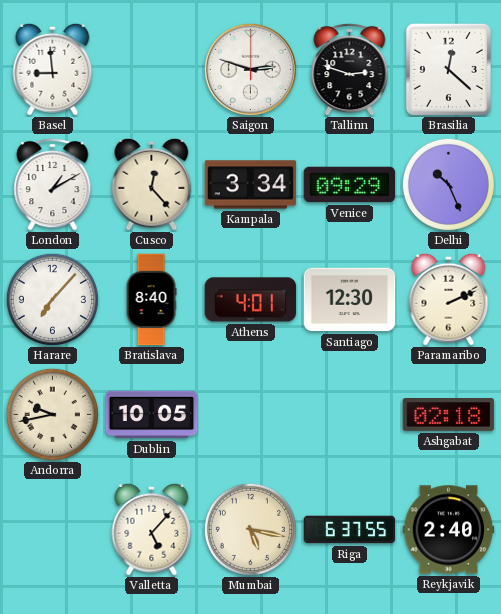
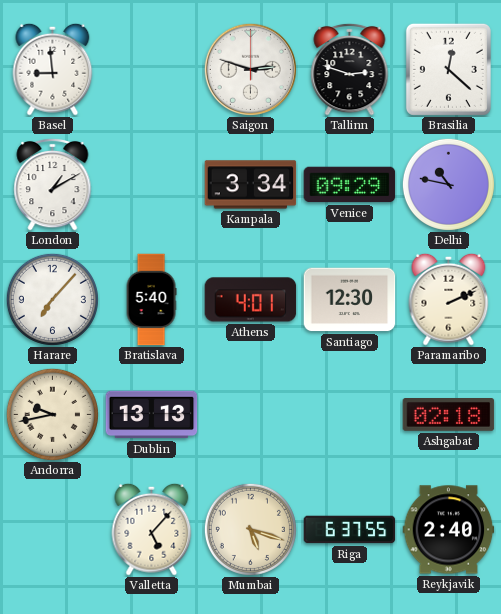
Cusco: 12:23 -> none (152, 184)
Delhi: 10:26 -> 10:47 (448, 184)
Bratislava: 8:40 -> 5:40 (151, 300)
Dublin: 10:05 -> 13:13 (152, 415)
Mumbai: 5:17 -> 5:18 (250, 529)
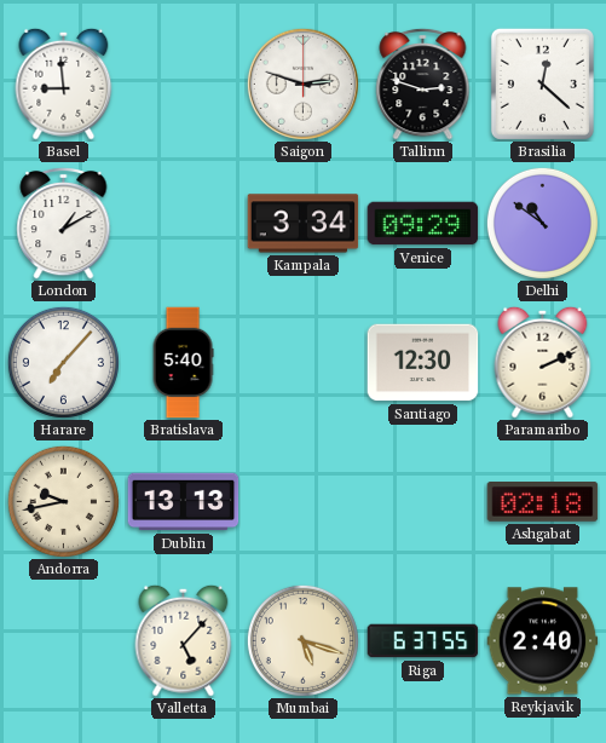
Delhi: 10:47 -> 10:51 (542, 223)
Athens: 4:01 -> none (251, 300)
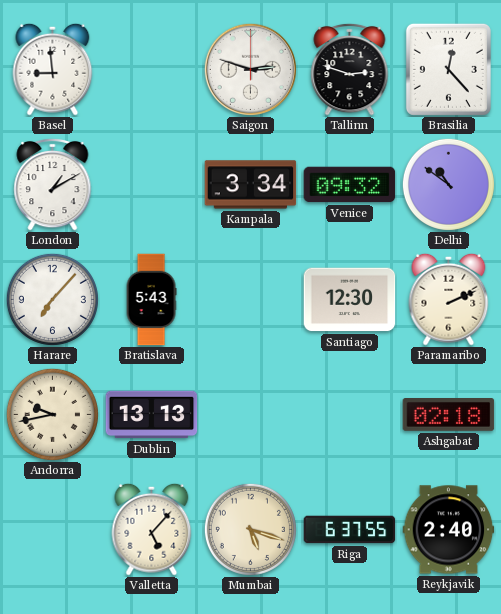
Brasilia: 12:22 -> 12:23 (448, 69)
Venice: 09:29 -> 09:32 (350, 185)
Bratislava: 5:40 -> 5:43 (151, 300)
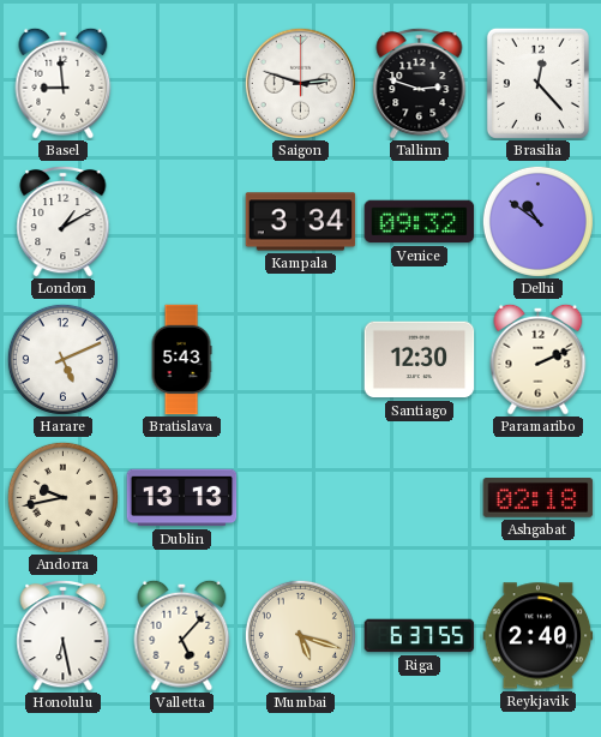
Harare: 7:07 -> 5:11 (62, 359)
Honolulu: none -> 6:28 (64, 635)
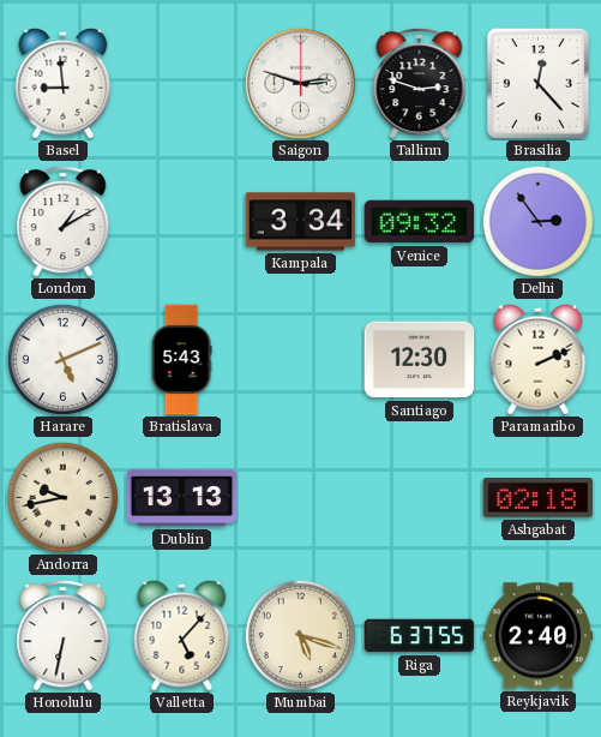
Delhi: 10:51 -> 2:54 (537, 221)
Honolulu: 6:28 -> 6:32 (64, 635)
